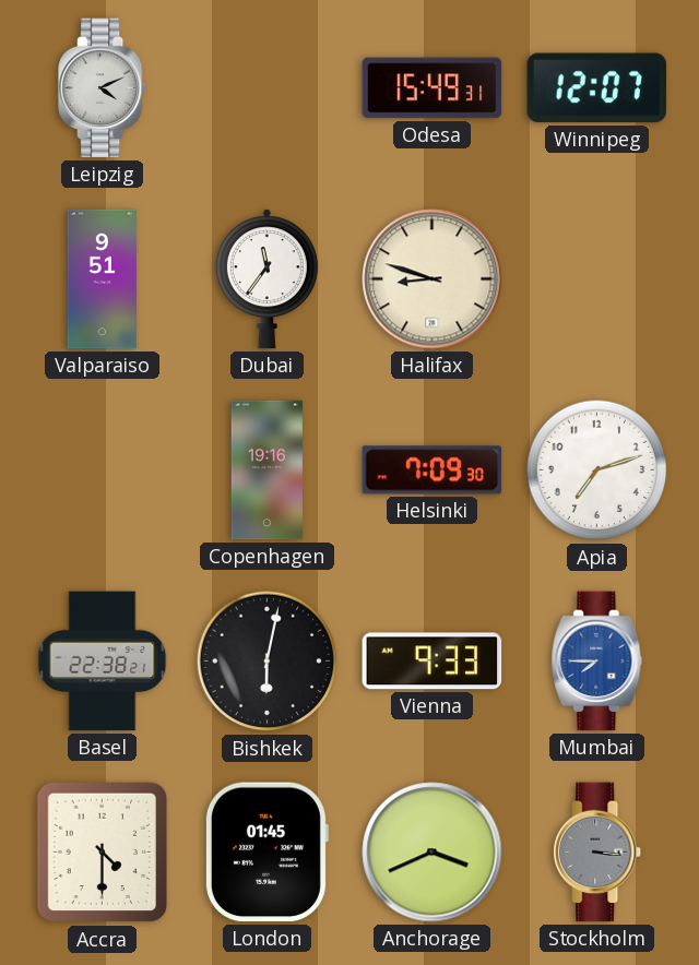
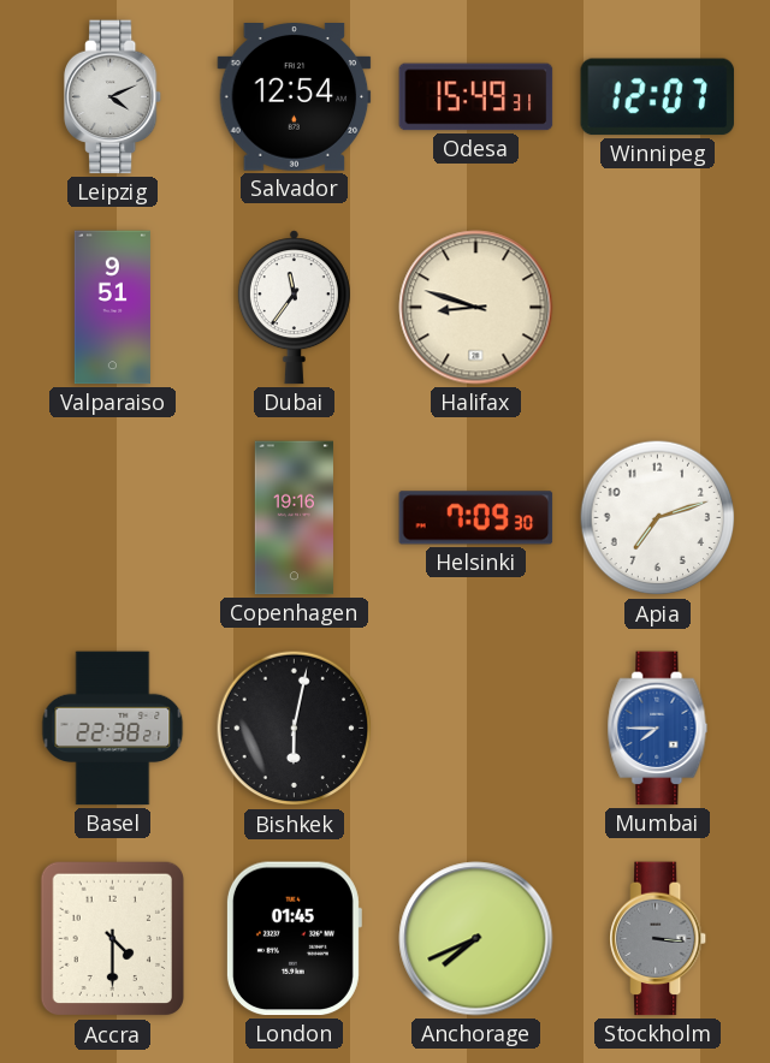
Salvador: none -> 12:54 (295, 97)
Vienna: 9:33 -> none (433, 662)
Anchorage: 3:41 -> 7:41 (476, 939)
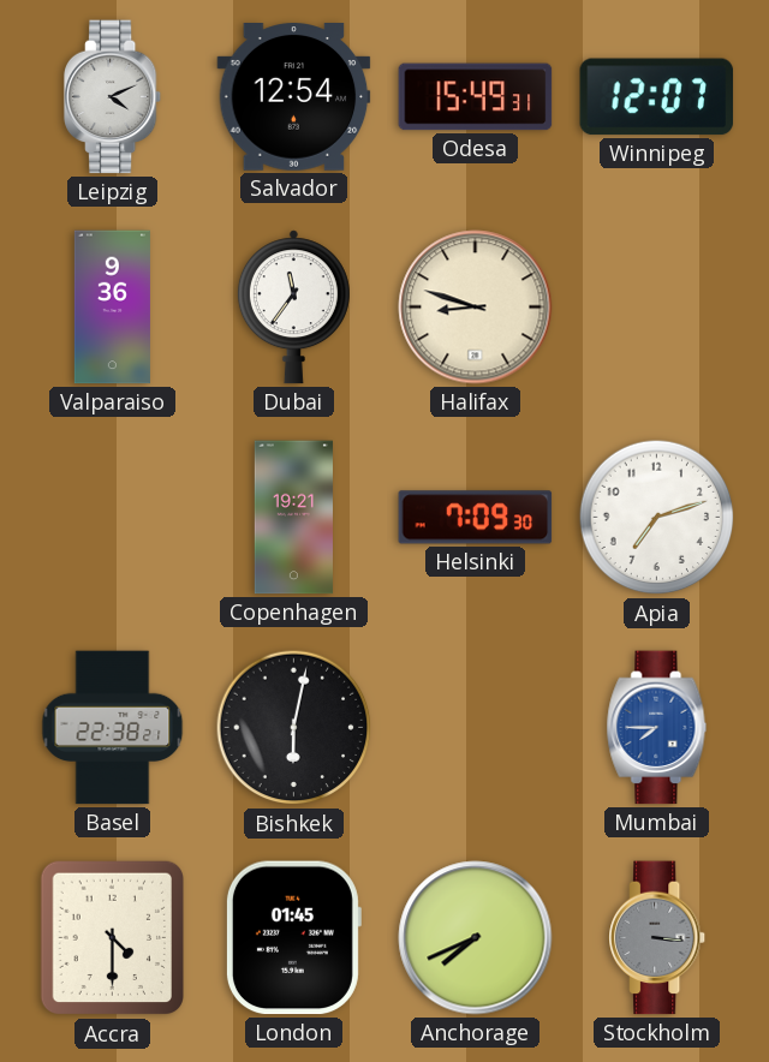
Valparaiso: 9:51 -> 9:36 (112, 308)
Copenhagen: 19:16 -> 19:21 (293, 518)
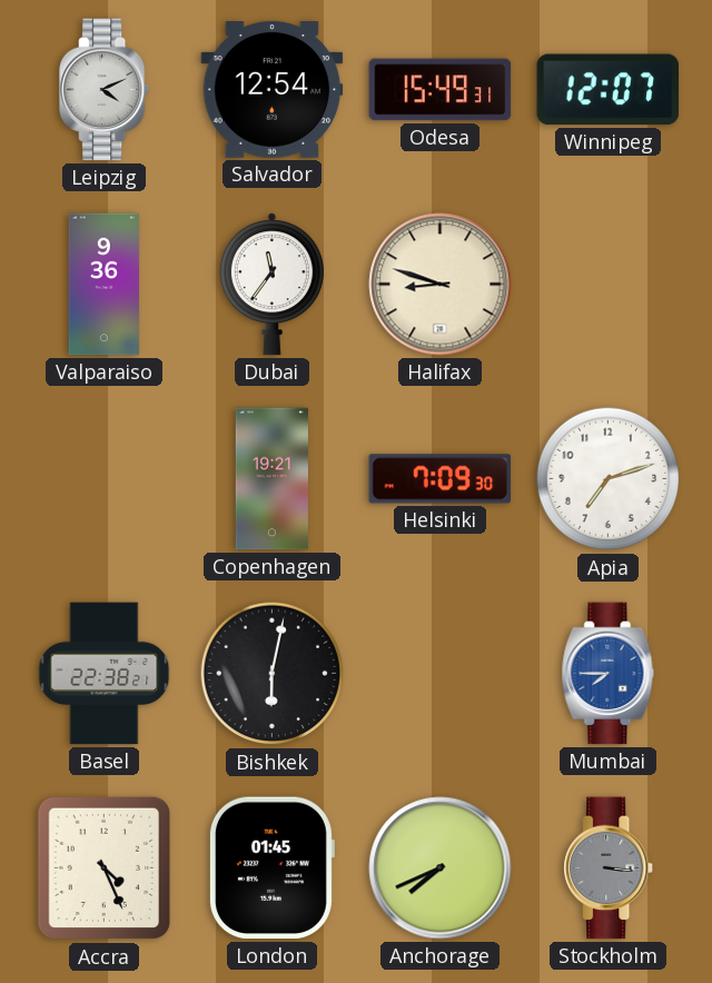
Accra: 4:30 -> 4:26 (103, 868)
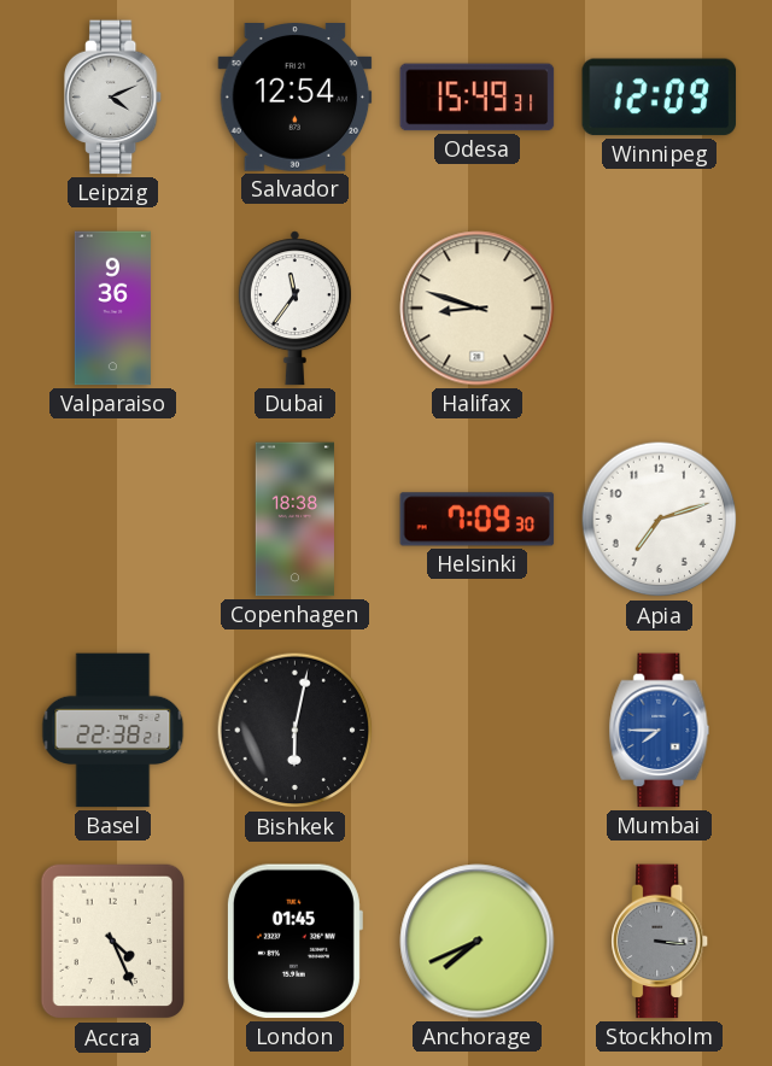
Winnipeg: 12:07 -> 12:09 (660, 98)
Copenhagen: 19:21 -> 18:38 (294, 520)
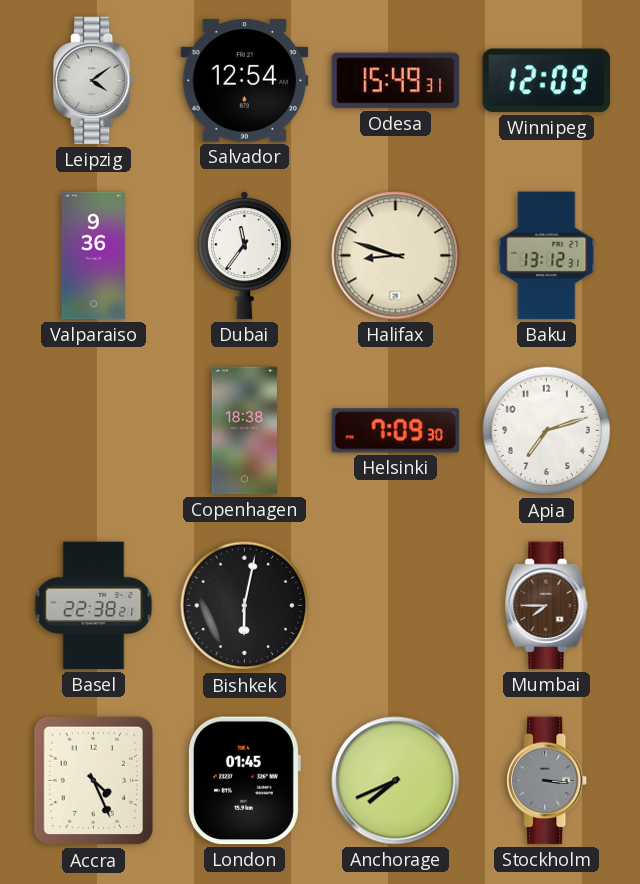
Leipzig: 4:11 -> 4:09 (94, 81)
Baku: none -> 13:12 (547, 256)
Mumbai dial: blue -> brown (547, 606)
